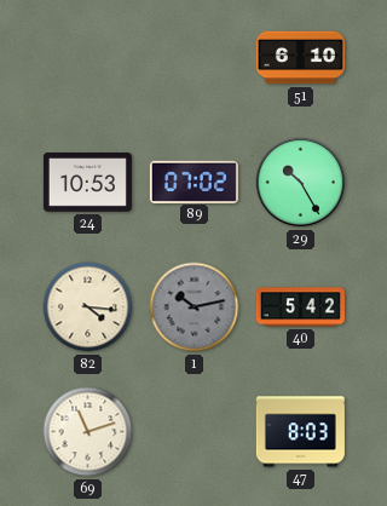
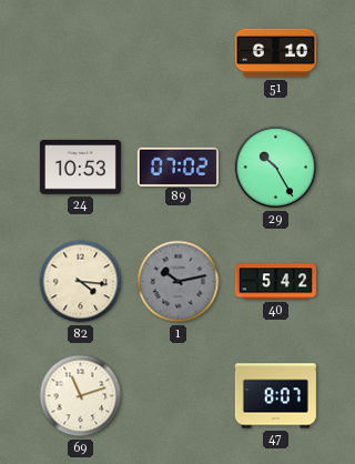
47: 8:03 -> 8:07 (275, 396)
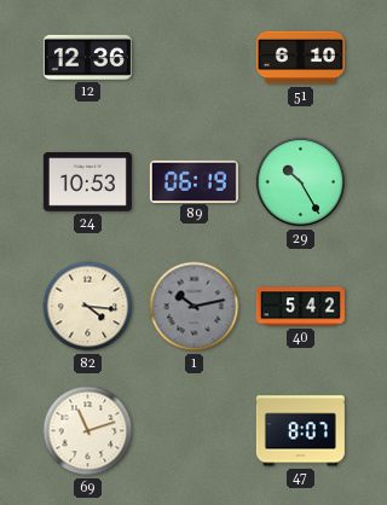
12: none -> 12:36 (87, 57)
89: 07:02 -> 06:19 (193, 181)
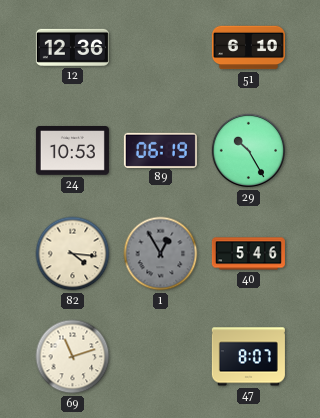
1: 10:13 -> 12:55 (161, 254)
40: 5:42 -> 5:46 (248, 254)
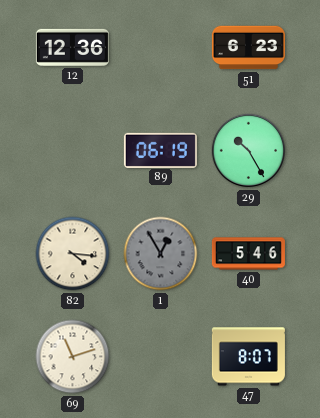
51: 6:10 -> 6:23 (248, 48)
24: 10:53 -> none (72, 151)
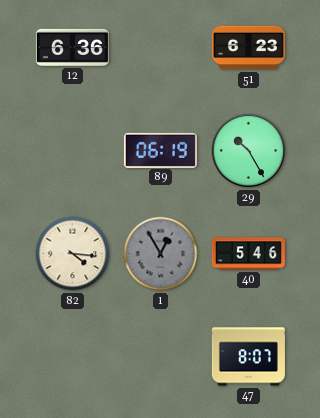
12: 12:36 -> 6:36 (72, 47)
69: 11:12 -> none (73, 357)
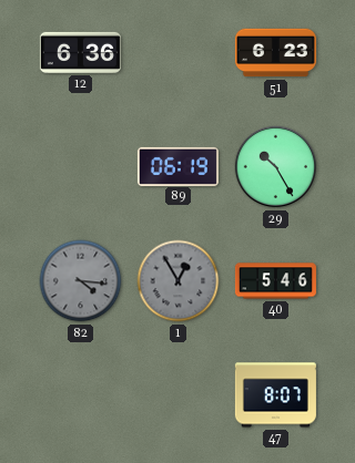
82 dial: cream -> grey (81, 281)
